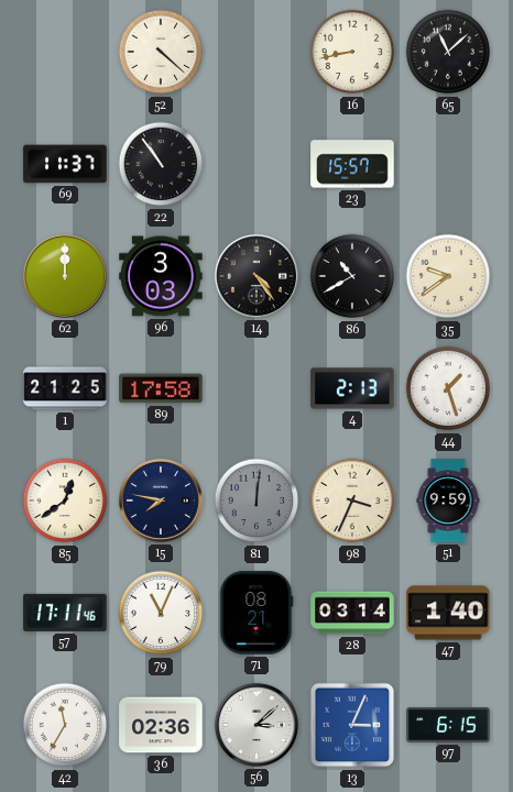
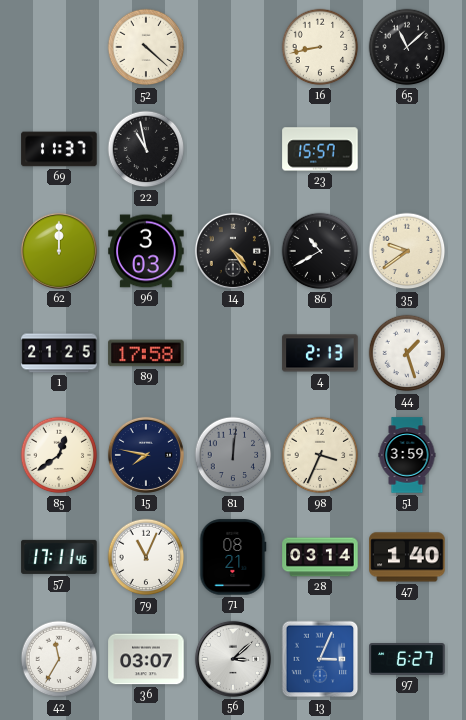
22: 10:54 -> 10:58 (146, 149)
51: 9:59 -> 3:59 (407, 455)
36: 02:36 -> 03:07 (146, 659)
97: 6:15 -> 6:27 (407, 659)
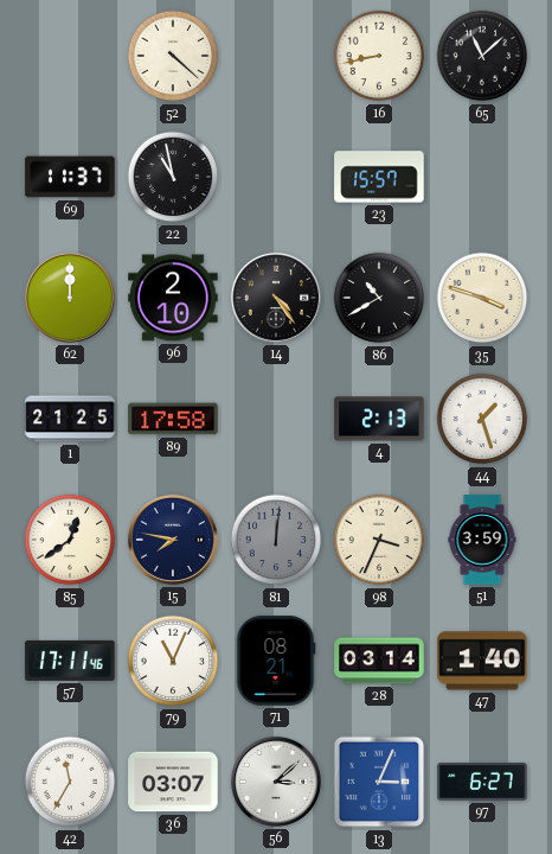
96: 3:03 -> 2:10 (173, 298)
35: 9:39 -> 3:48 (482, 298)
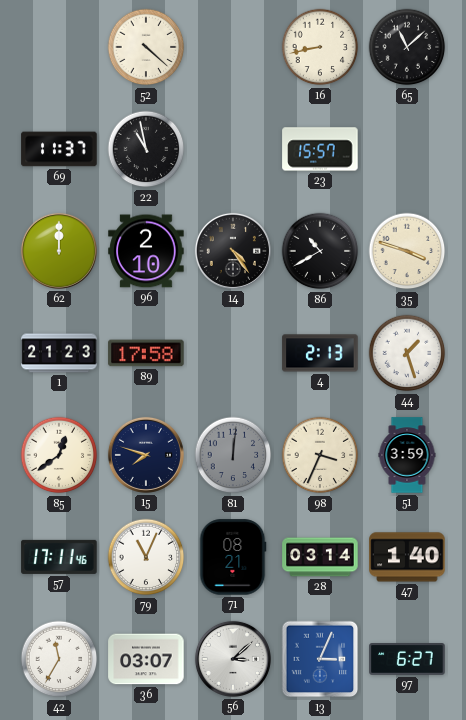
1: 21:25 -> 21:23 (59, 353)
15: 7:47 -> 7:48 (146, 455)
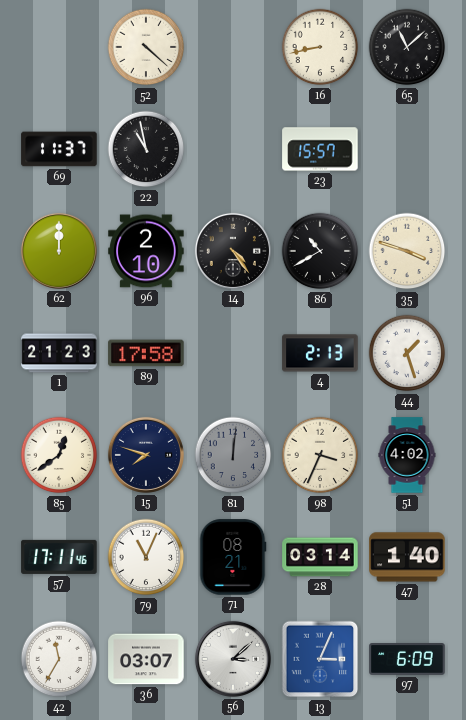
51: 3:59 -> 4:02 (407, 455)
97: 6:27 -> 6:09 (407, 659)
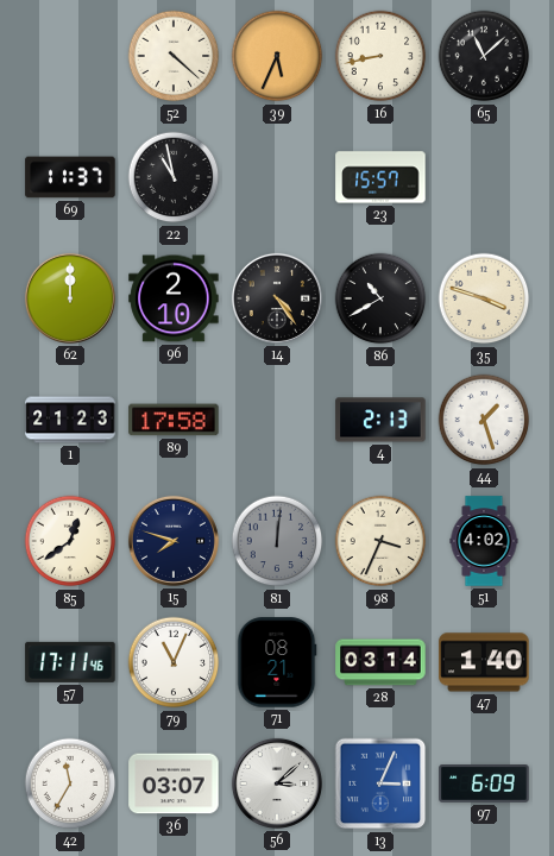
39: none -> 5:34 (277, 56)
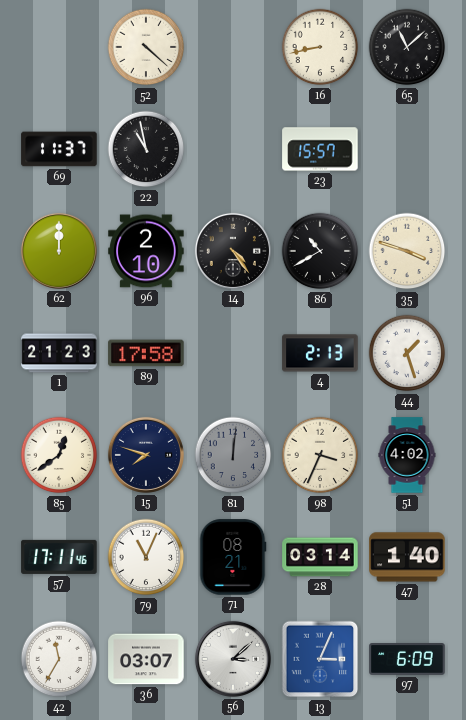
39: 5:34 -> none (277, 56)
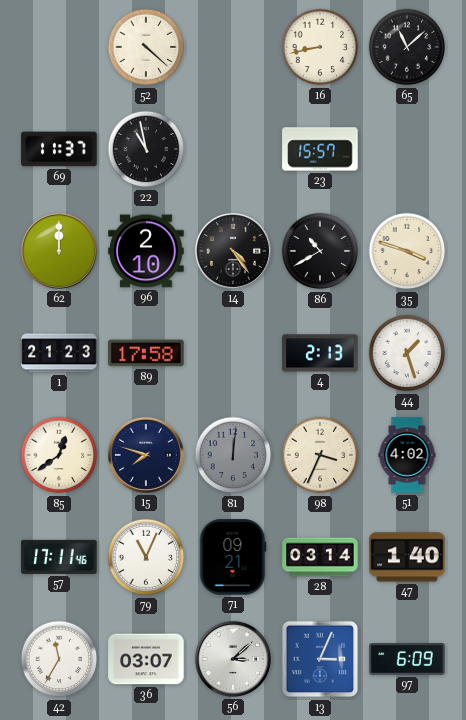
71: 08:21 -> 09:21 (233, 557)
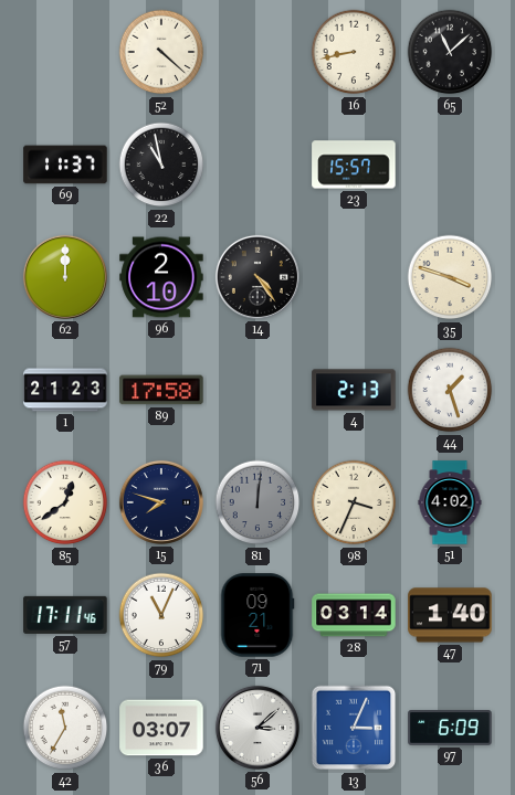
86: 10:40 -> none (320, 251)
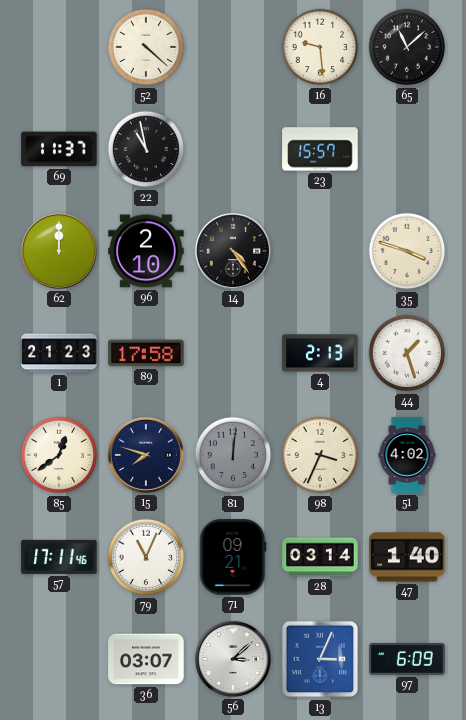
16: 8:43 -> 9:29 (320, 47)
42: 11:35 -> none (65, 728)
